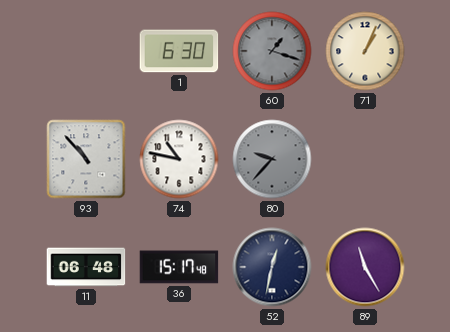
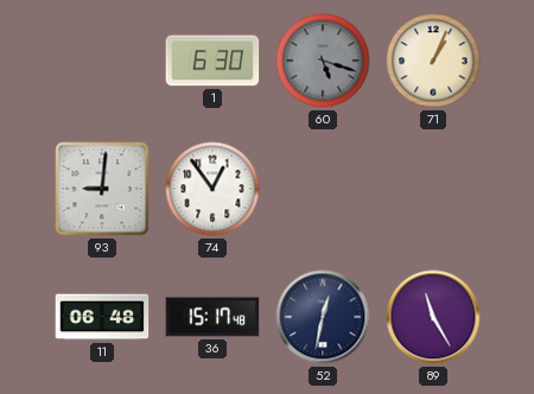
60: 1:18 -> 5:18 (323, 61)
93: 10:53 -> 9:01 (102, 189)
74: 10:47 -> 12:54 (212, 189)
80: 9:37 -> none (272, 159)
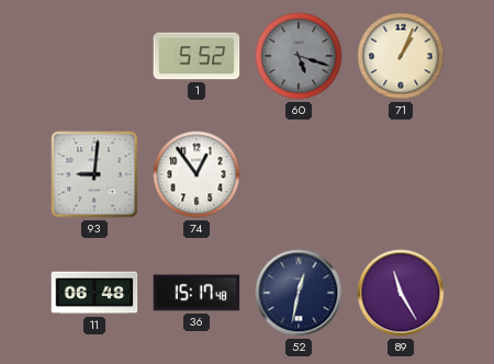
1: 6:30 -> 5:52 (197, 56)
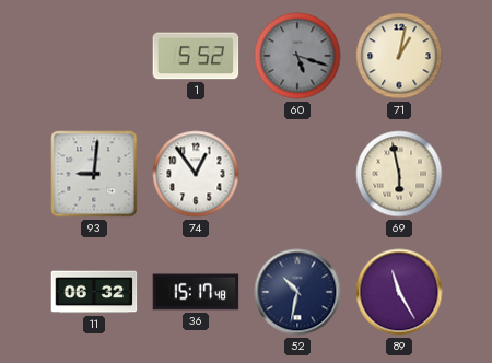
71: 1:04 -> 1:02 (399, 56)
69: none -> 5:58 (399, 174)
11: 06:48 -> 06:32 (94, 292)
52: 12:32 -> 10:32 (297, 292)
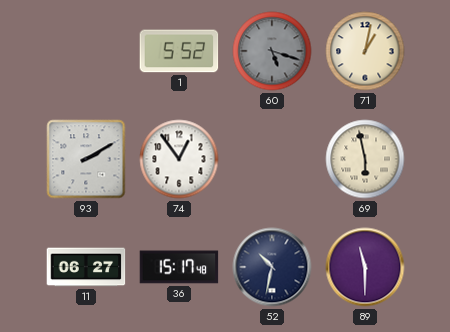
93: 9:01 -> 2:10 (86, 159)
11: 06:32 -> 06:27 (86, 267)
89: 11:25 -> 11:30 (365, 267)
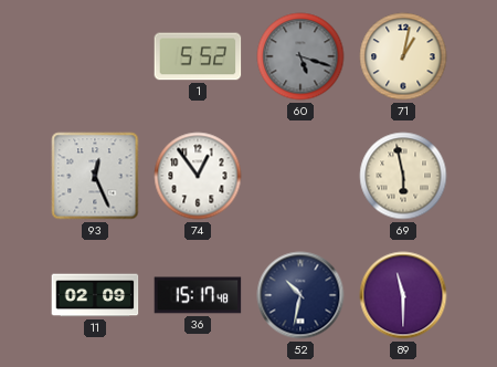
93: 2:10 -> 12:26 (95, 176)
11: 06:27 -> 02:09 (95, 295)
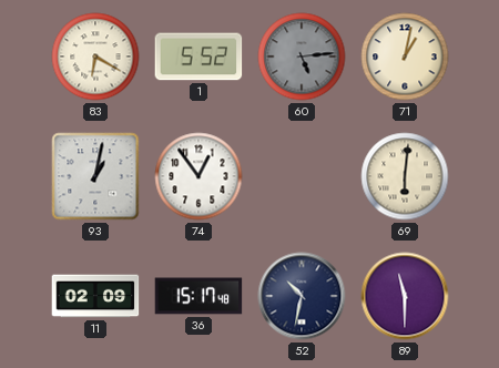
83: none -> 6:20 (95, 57)
60: 5:18 -> 5:14 (302, 57)
93: 12:26 -> 1:02 (95, 176)
69: 5:58 -> 6:01 (405, 176)
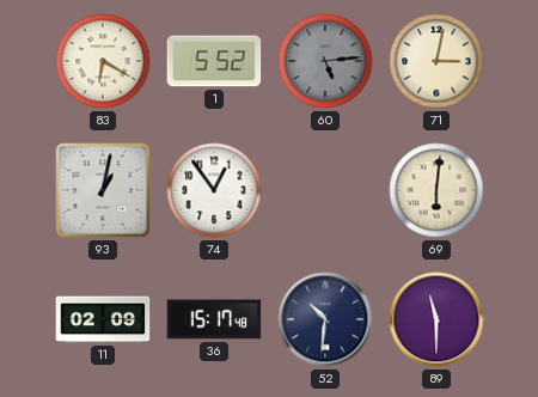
71: 1:02 -> 3:02 (436, 61)
52: 10:32 -> 10:31 (325, 319)
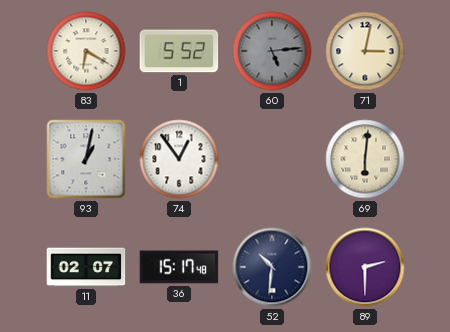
11: 02:09 -> 02:07 (86, 267)
89: 11:30 -> 2:30 (365, 267)
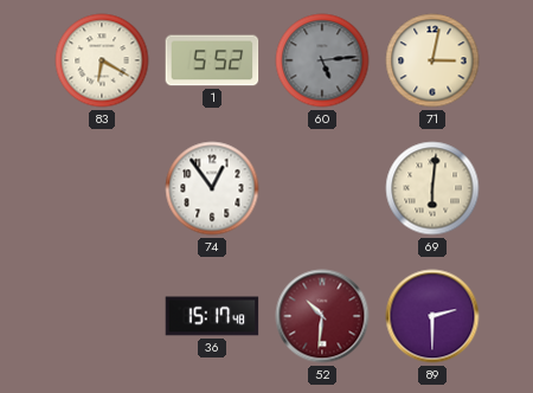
93: 1:02 -> none (86, 159)
11: 02:07 -> none (86, 267)
52 dial: navy -> burgundy (322, 316)
